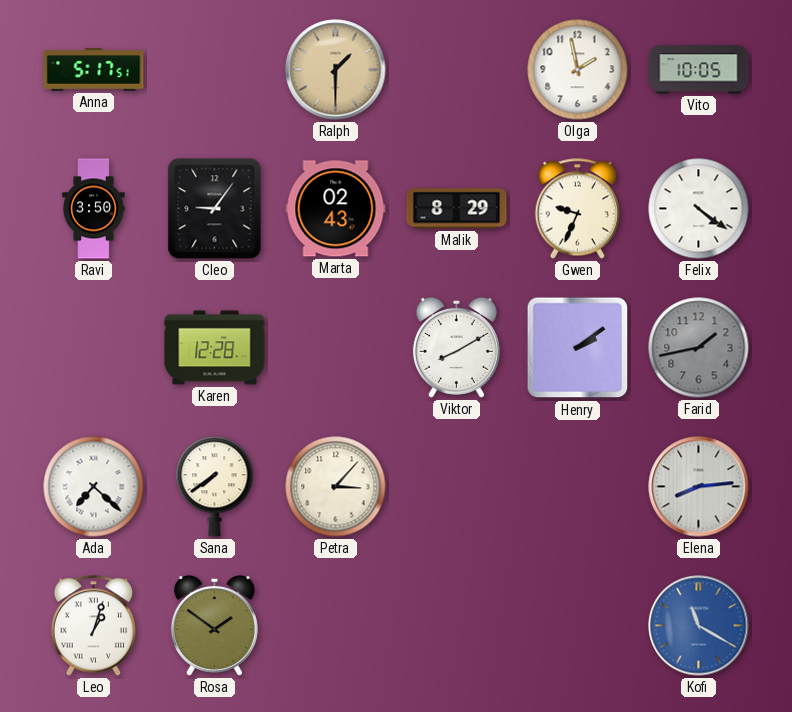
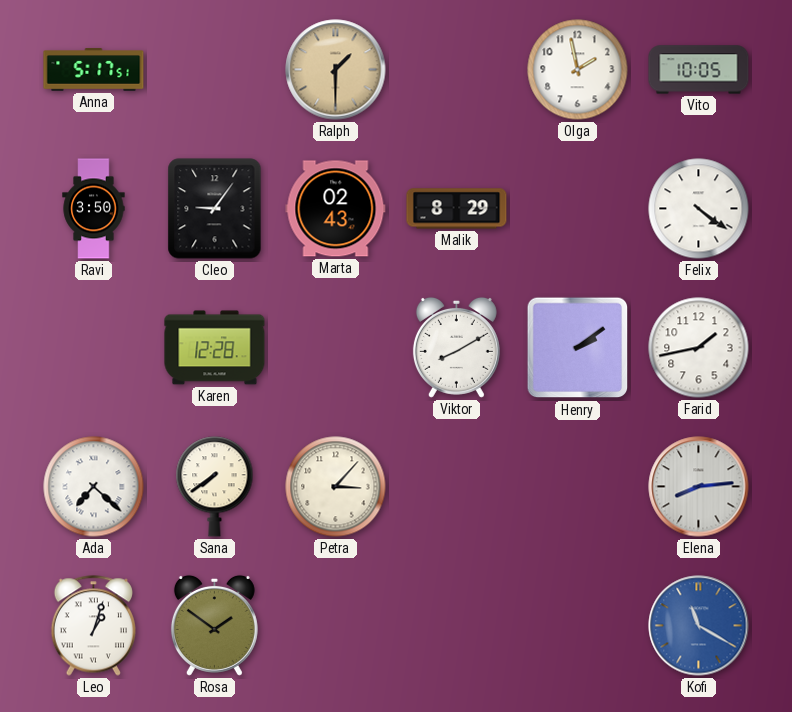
Gwen: 9:34 -> none (577, 209)
Farid dial: grey -> white (699, 348)
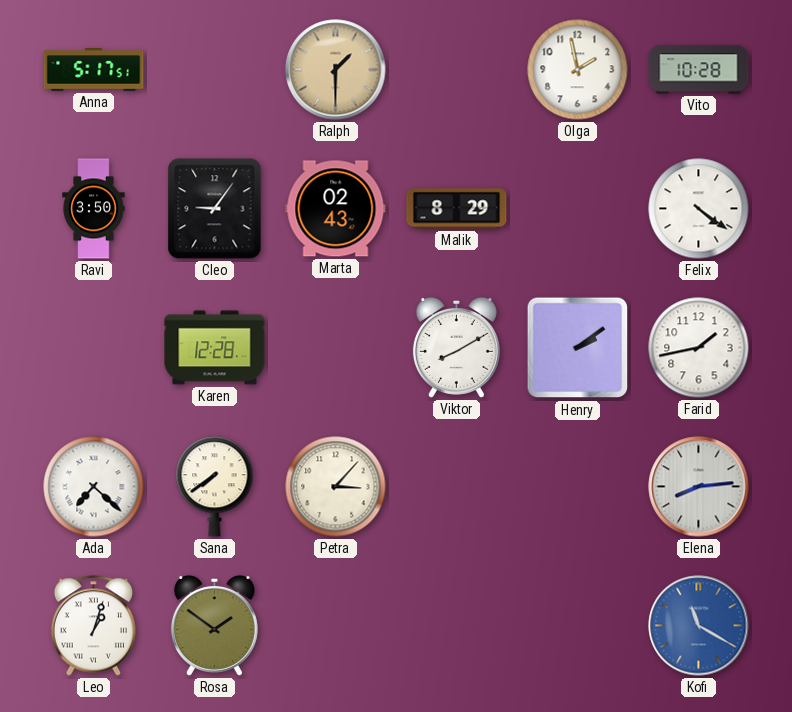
Vito: 10:05 -> 10:28 (699, 70)
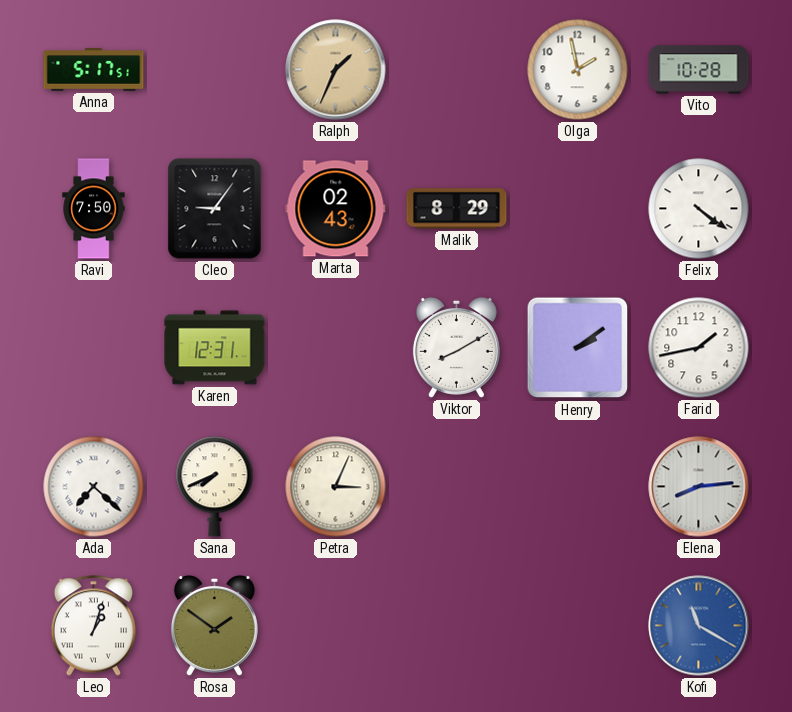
Ralph: 1:30 -> 1:34 (336, 70)
Ravi: 3:50 -> 7:50 (94, 209)
Karen: 12:28 -> 12:31 (215, 348)
Sana: 7:39 -> 7:41 (215, 487)
Petra: 3:07 -> 3:04 (336, 487)
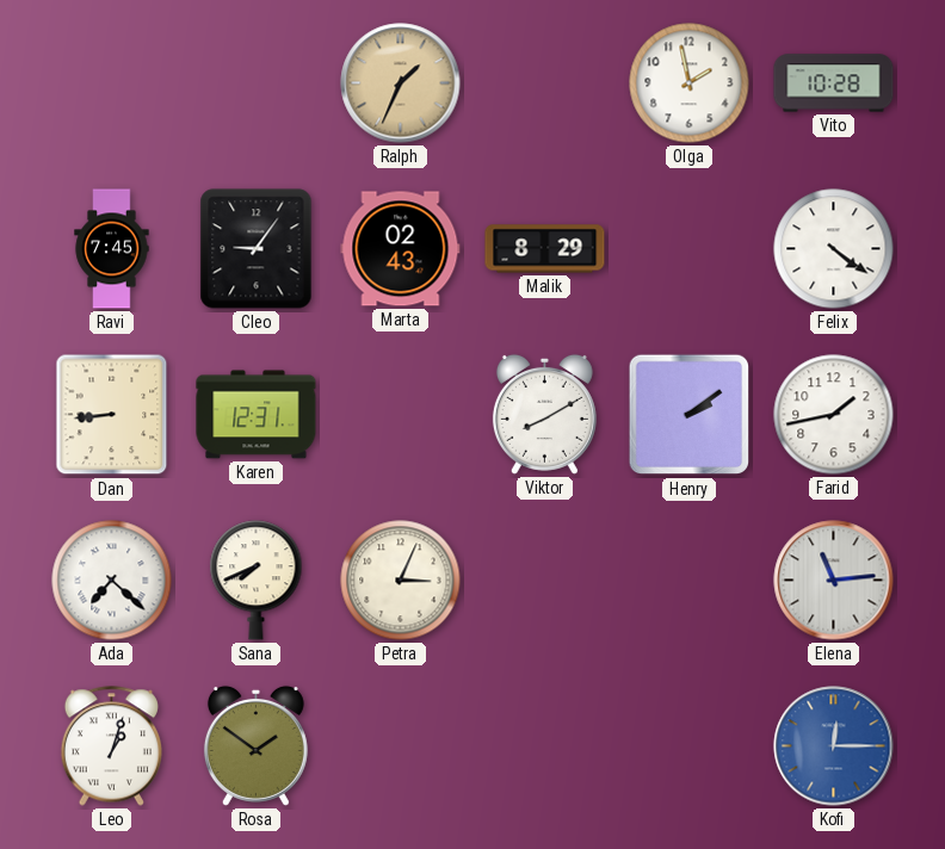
Anna: 5:17 -> none (94, 70)
Ravi: 7:50 -> 7:45 (112, 249)
Dan: none -> 8:44 (112, 415)
Elena: 8:14 -> 11:14 (834, 581)
Kofi: 11:20 -> 12:15 (834, 746)
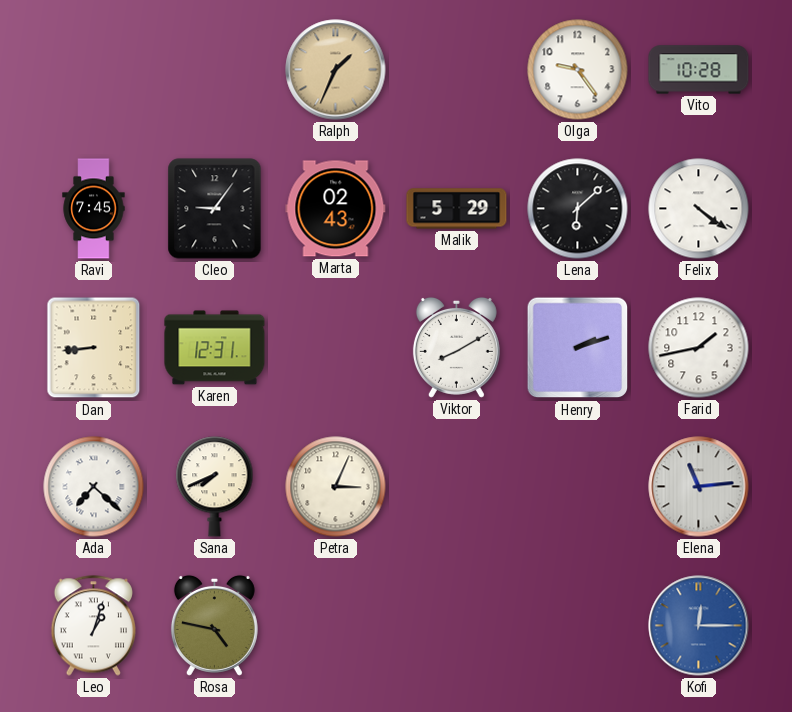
Olga: 1:58 -> 9:24 (578, 70)
Malik: 8:29 -> 5:29 (457, 209)
Lena: none -> 6:08 (578, 209)
Henry: 2:09 -> 2:12 (578, 348)
Rosa: 1:51 -> 4:47 (214, 625)
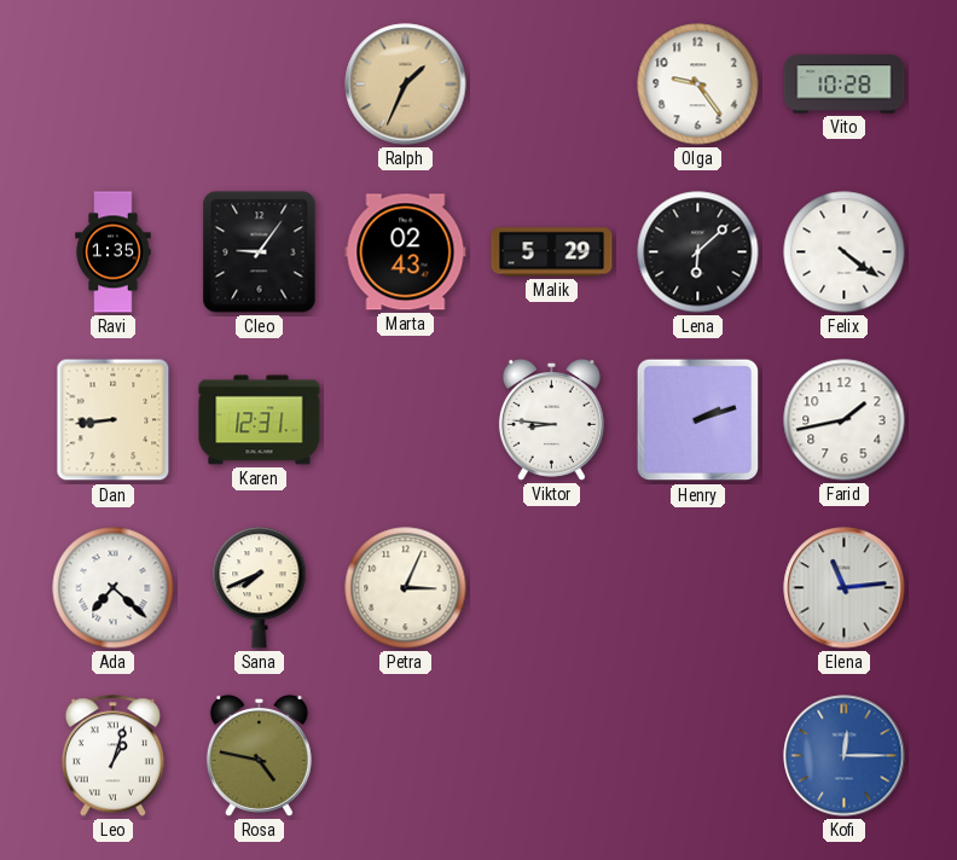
Ravi: 7:45 -> 1:35 (114, 252)
Viktor: 8:10 -> 8:46 (551, 419)
